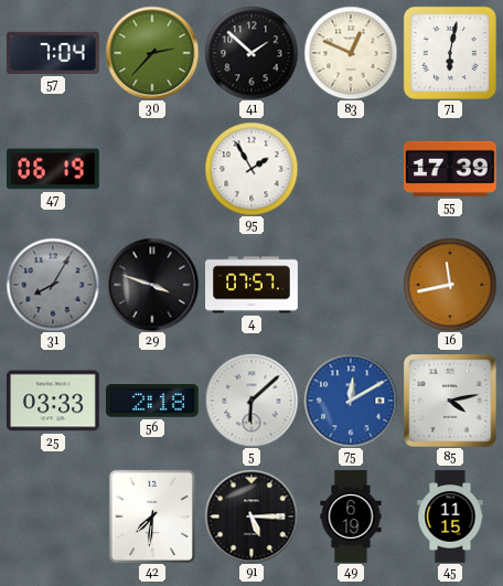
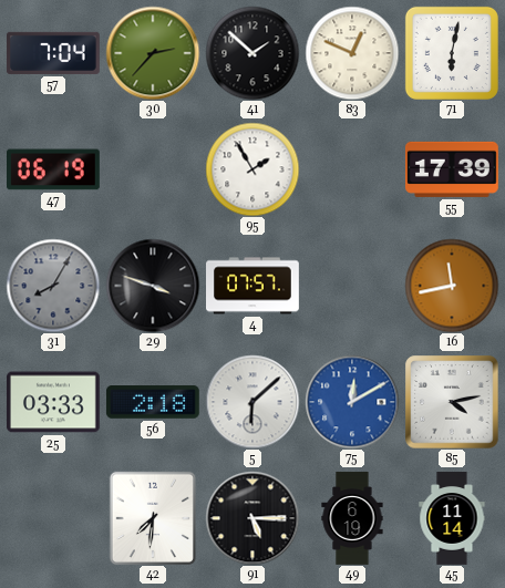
45: 11:15 -> 11:14 (452, 518)
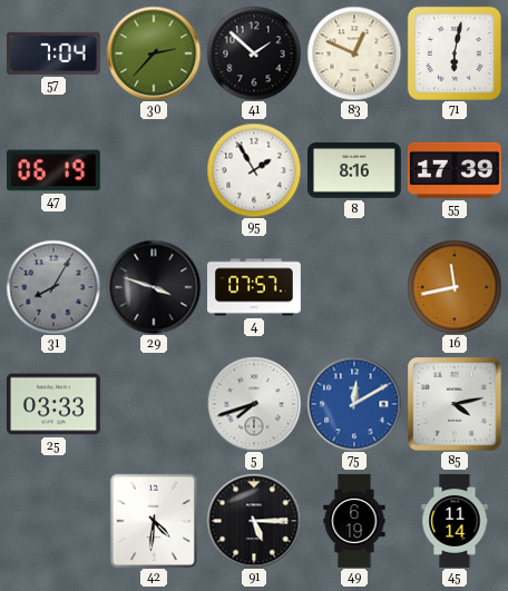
8: none -> 8:16 (355, 171)
56: 2:18 -> none (153, 403)
5: 6:08 -> 7:42 (254, 404)
42: 7:31 -> 4:31 (154, 520)
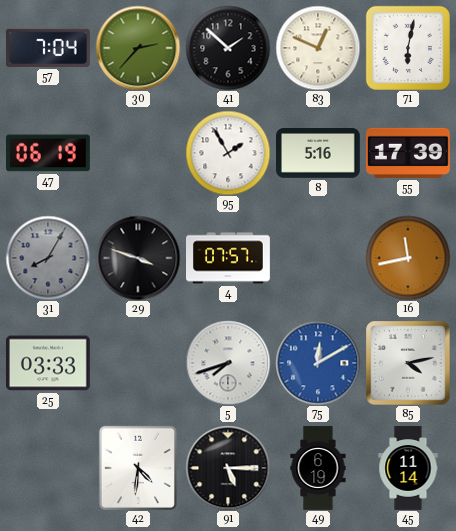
8: 8:16 -> 5:16 (319, 154)
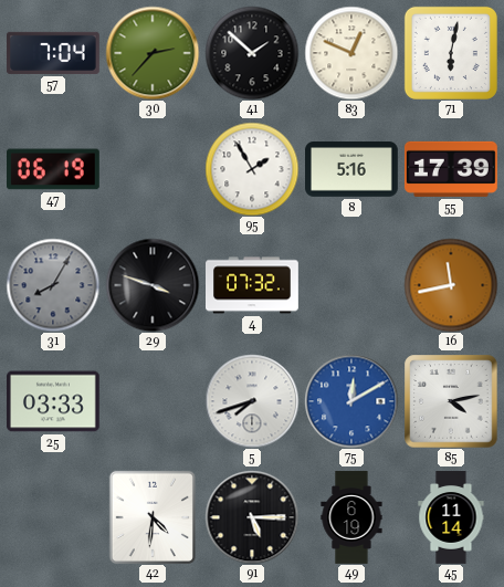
4: 07:57 -> 07:32 (253, 285)
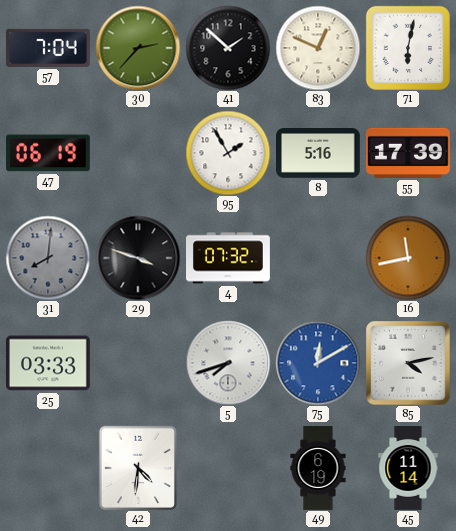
31: 8:05 -> 8:01 (48, 258)
91: 5:15 -> none (252, 517)
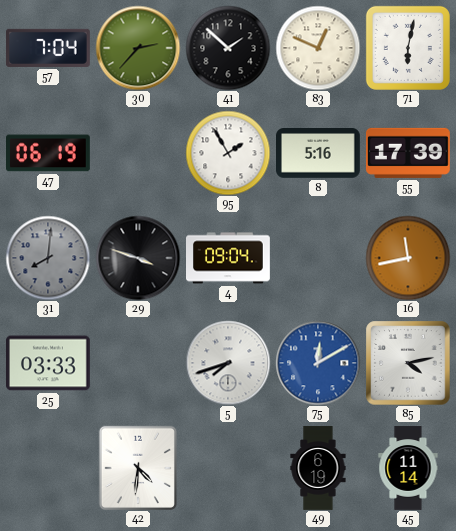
4: 07:32 -> 09:04 (229, 258)
